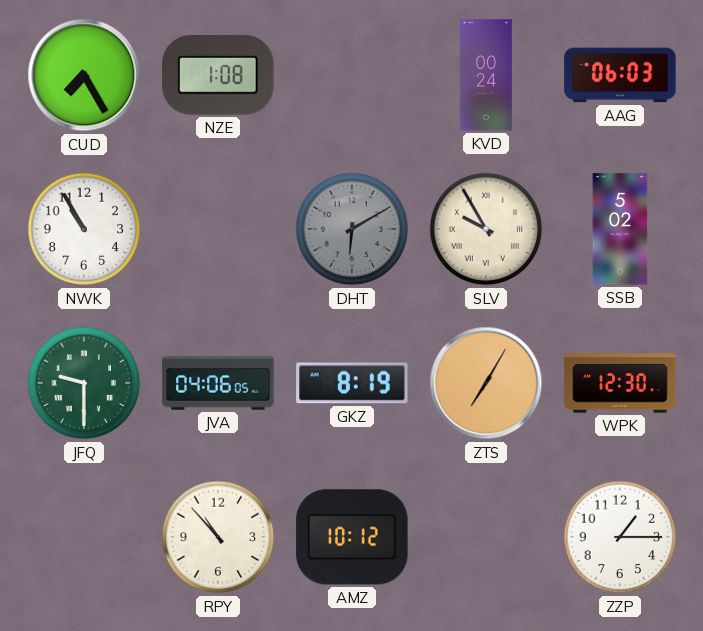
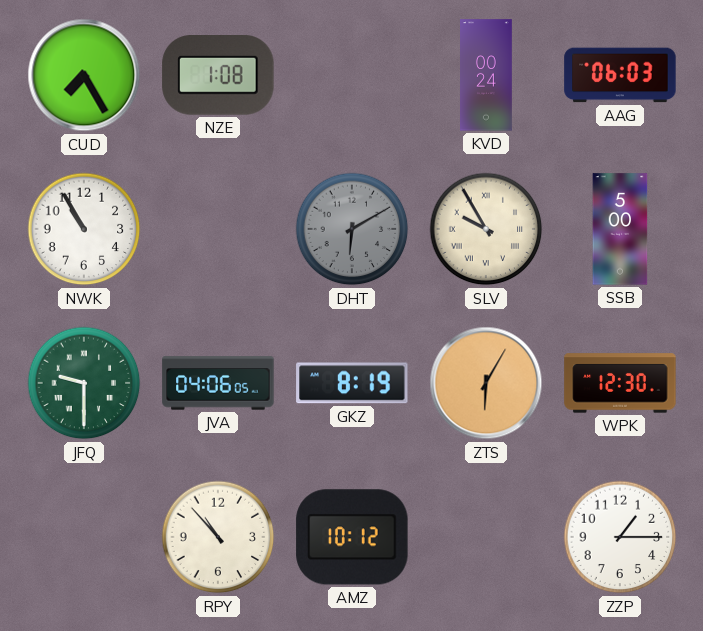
SSB: 5:02 -> 5:00 (620, 229)
ZTS: 7:05 -> 6:05 (486, 383)
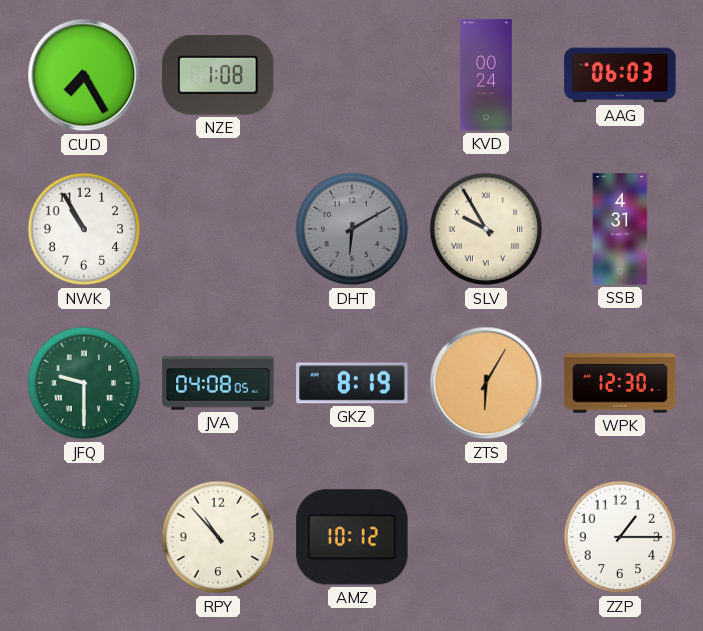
SSB: 5:00 -> 4:31 (620, 229)
JVA: 04:06 -> 04:08 (218, 383)
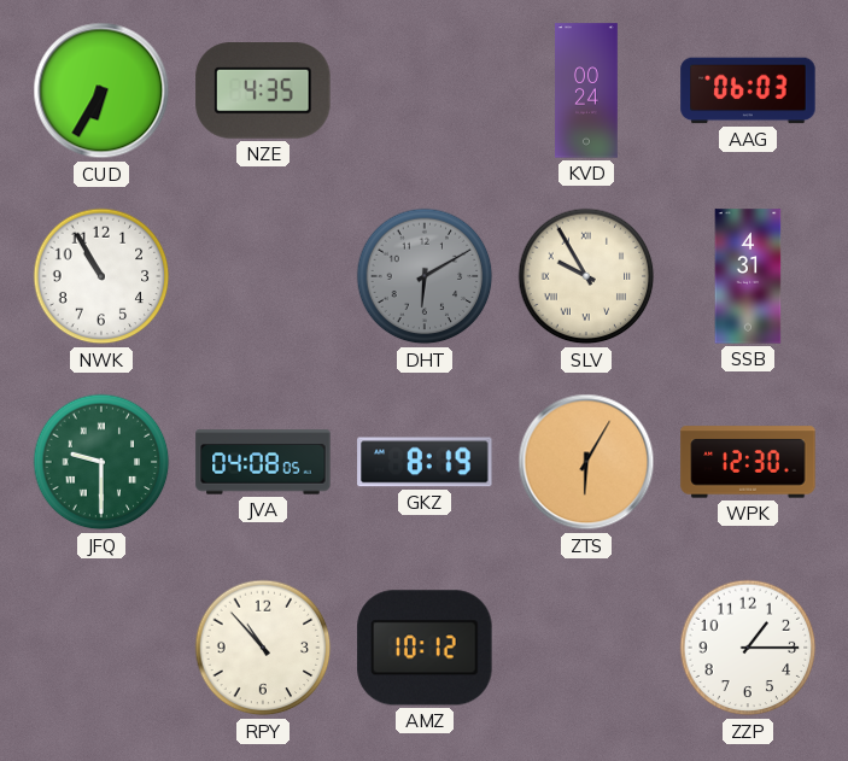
CUD: 7:25 -> 6:35 (101, 90)
NZE: 1:08 -> 4:35 (263, 90)
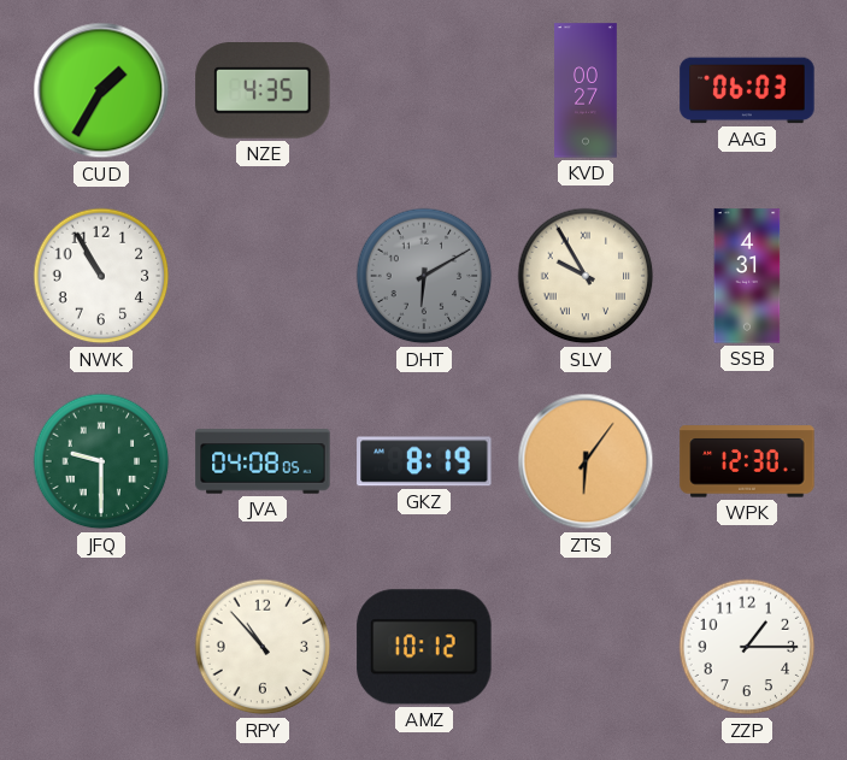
CUD: 6:35 -> 1:35 (101, 90)
KVD: 00:24 -> 00:27 (586, 90)
ZTS: 6:05 -> 6:06 (586, 461)
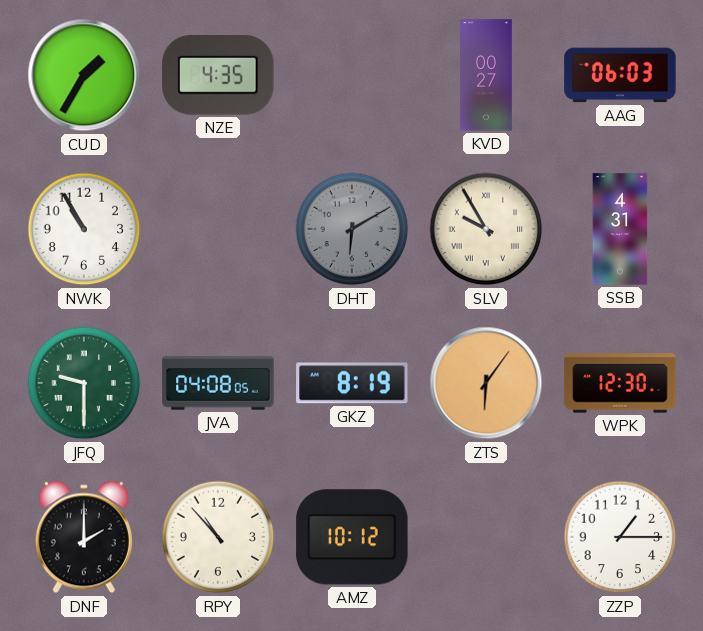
DNF: none -> 2:00 (84, 537)
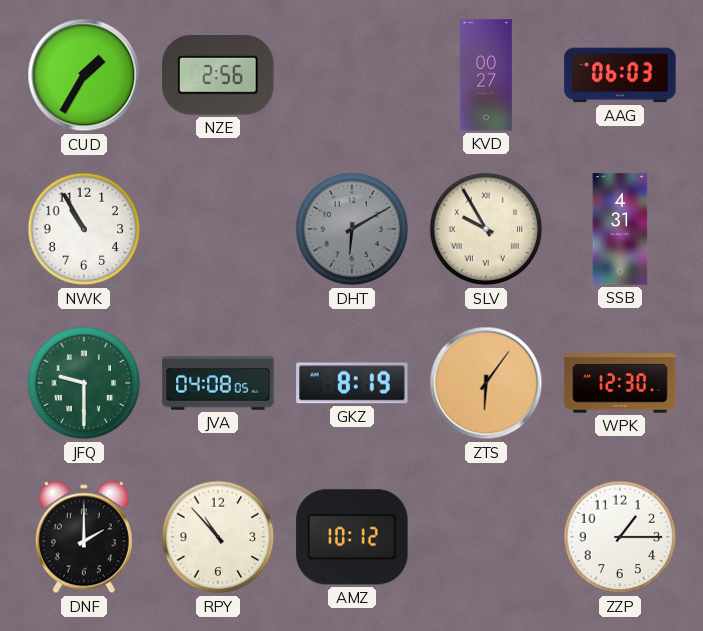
NZE: 4:35 -> 2:56 (218, 75)
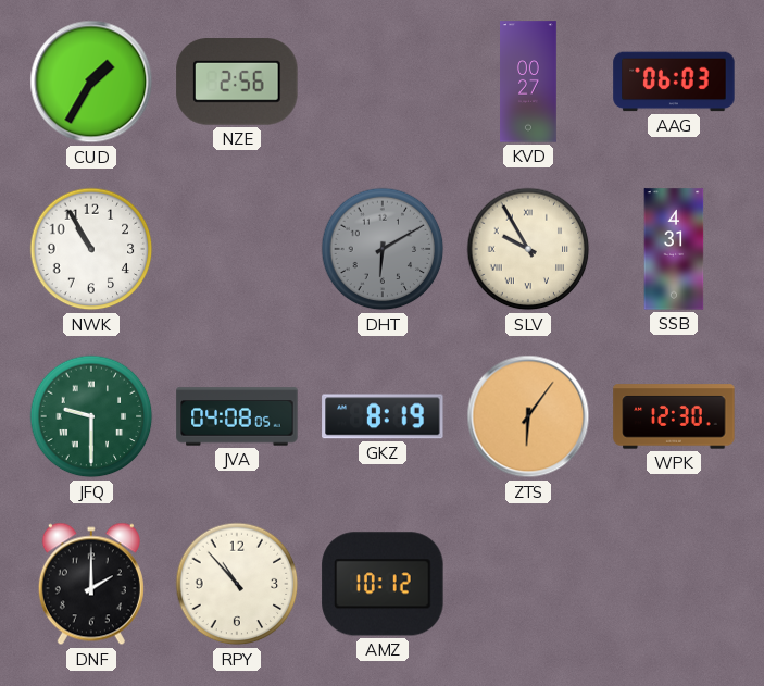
ZZP: 1:15 -> none (620, 537)
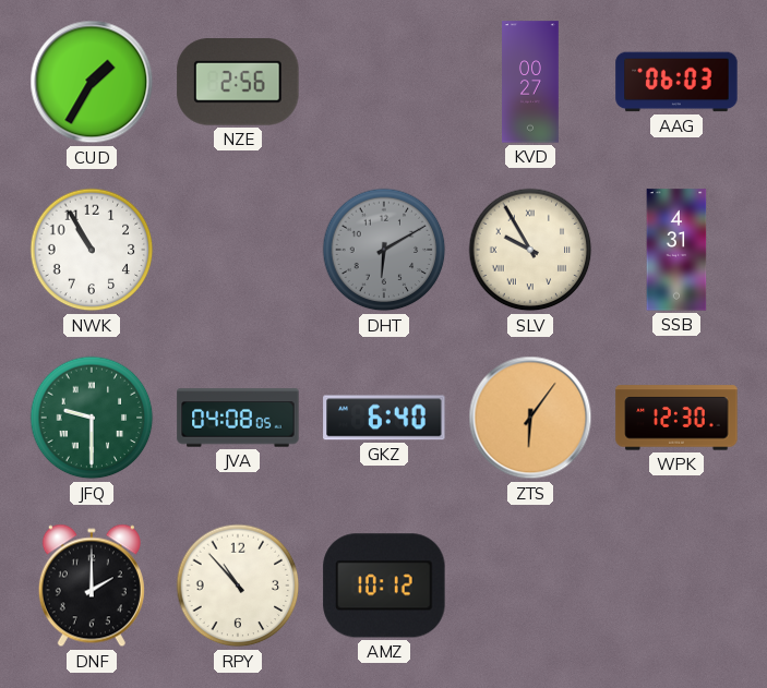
GKZ: 8:19 -> 6:40 (384, 418)
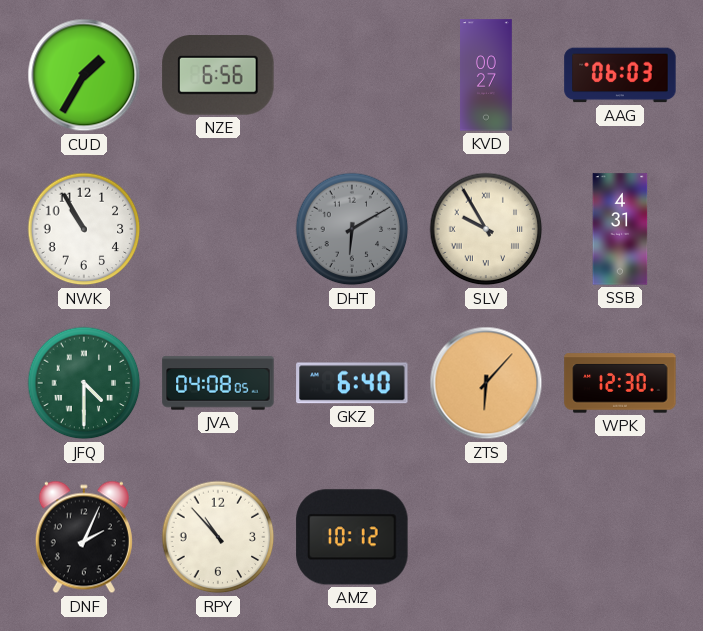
NZE: 2:56 -> 6:56 (218, 75)
JFQ: 9:30 -> 4:30 (84, 383)
ZTS: 6:06 -> 6:07 (486, 383)
DNF: 2:00 -> 2:04 (84, 537)
